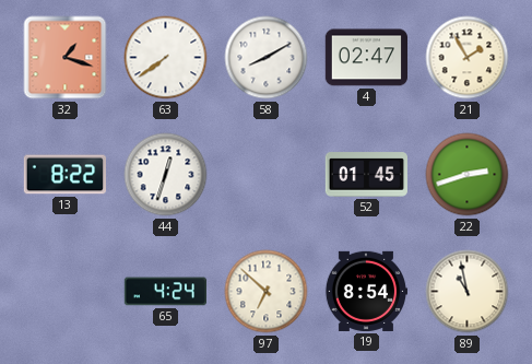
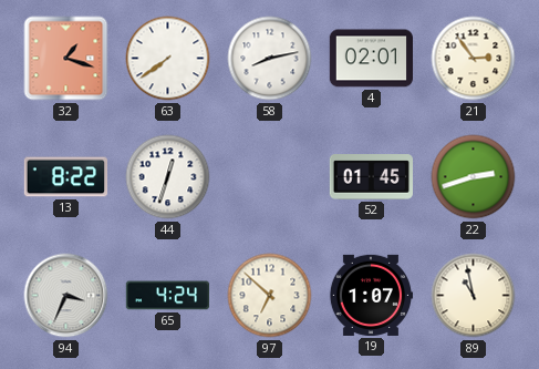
58: 8:10 -> 8:13 (270, 59)
4: 02:47 -> 02:01 (371, 59)
21: 1:55 -> 2:54 (474, 59)
94: none -> 3:34 (66, 296)
19: 8:54 -> 1:07 (370, 295)
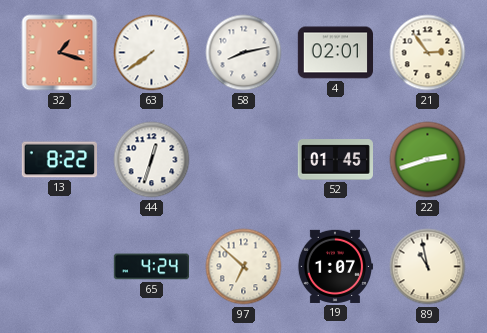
94: 3:34 -> none (66, 296)
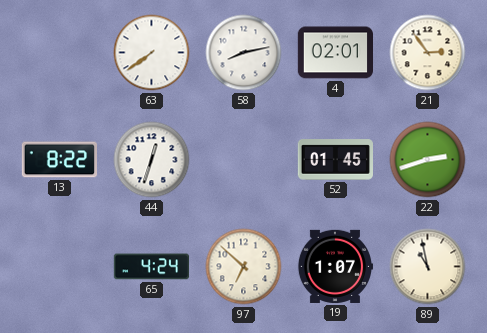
32: 1:18 -> none (60, 53)
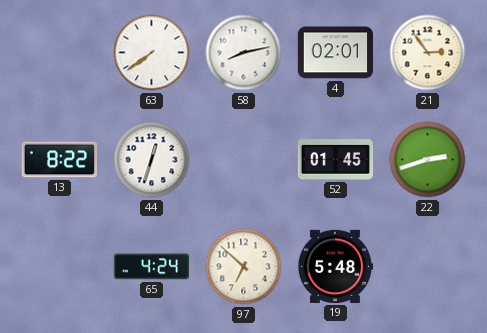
19: 1:07 -> 5:48 (334, 266)
89: 10:58 -> none (428, 267)
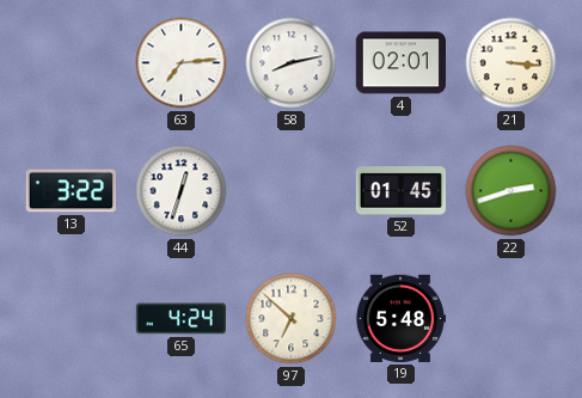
63: 7:39 -> 7:14 (182, 63)
21: 2:54 -> 3:16 (511, 63)
13: 8:22 -> 3:22 (71, 191)
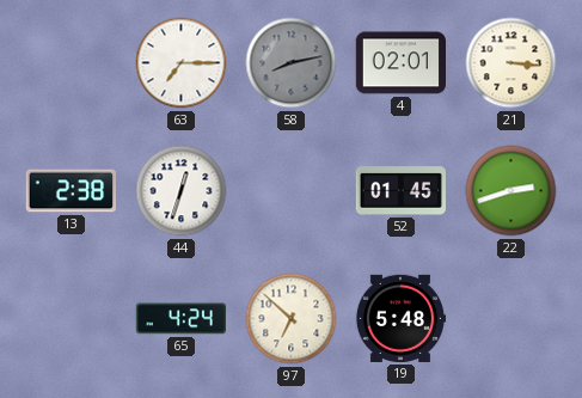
63: 7:14 -> 7:15 (182, 63)
58 dial: white -> grey (292, 63)
13: 3:22 -> 2:38 (71, 191)
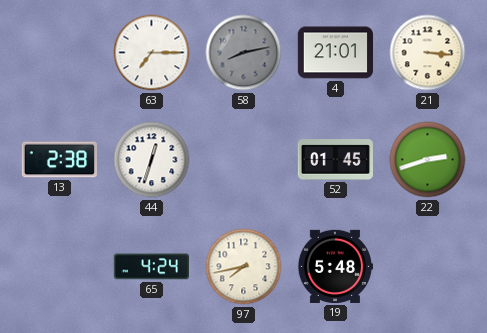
4: 02:01 -> 21:01 (335, 53)
97: 6:52 -> 7:43 (244, 267)
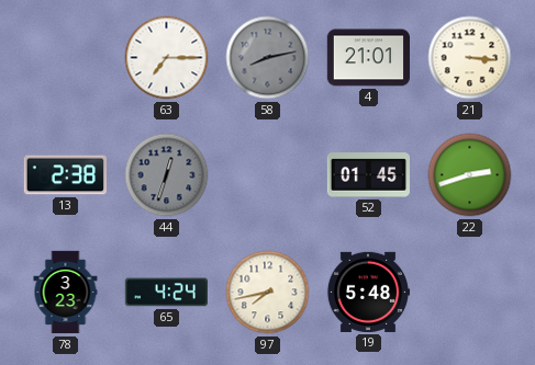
44 dial: white -> grey (167, 175)
78: none -> 3:23 (66, 293)
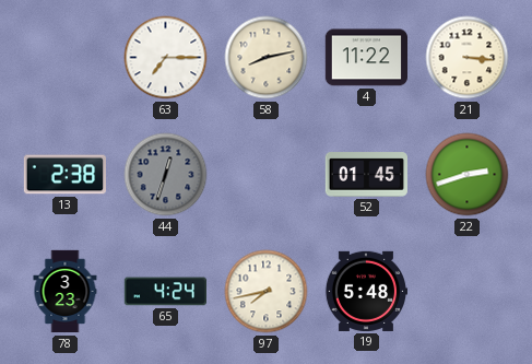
58 dial: grey -> cream (267, 58)
4: 21:01 -> 11:22 (366, 58)
